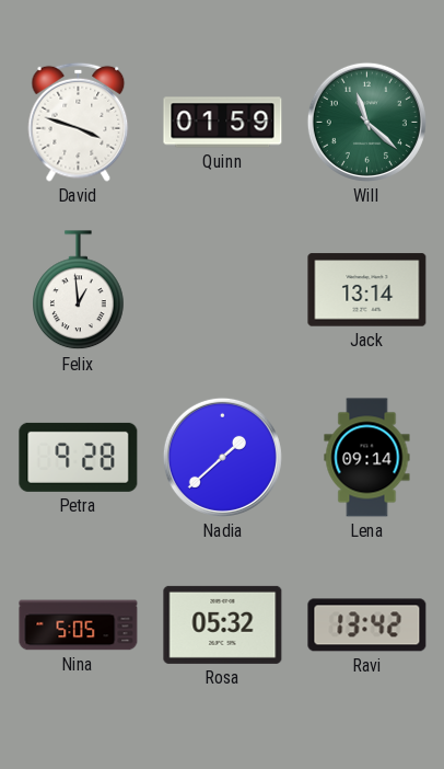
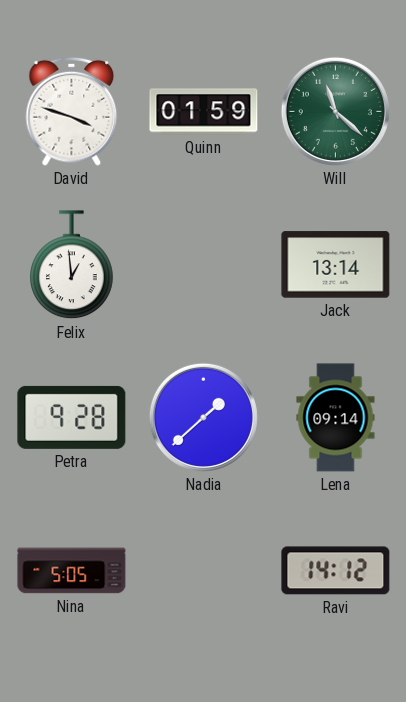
Rosa: 05:32 -> none (223, 624)
Ravi: 13:42 -> 14:12 (336, 571)
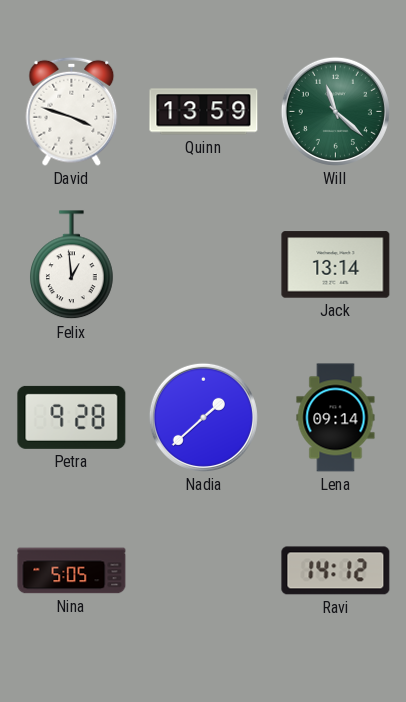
Quinn: 01:59 -> 13:59 (204, 112)
